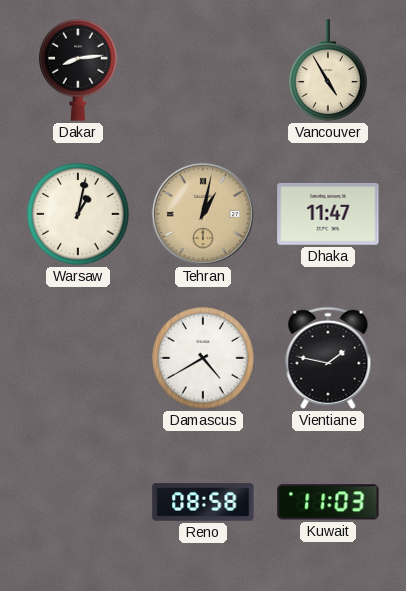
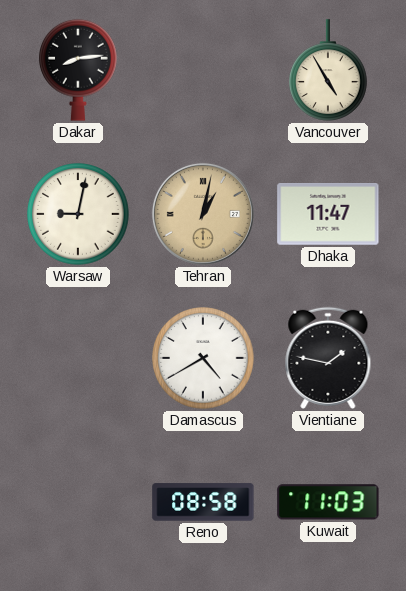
Warsaw: 1:02 -> 9:02 (78, 214)
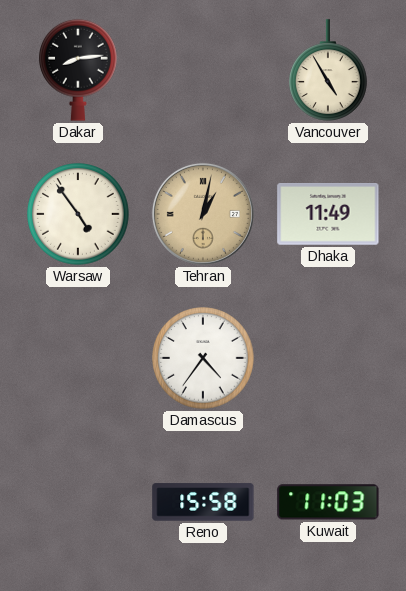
Warsaw: 9:02 -> 4:54 (78, 214)
Dhaka: 11:47 -> 11:49 (328, 215)
Damascus: 4:40 -> 4:36 (203, 358)
Vientiane: 1:47 -> none (328, 358)
Reno: 08:58 -> 15:58 (203, 502)
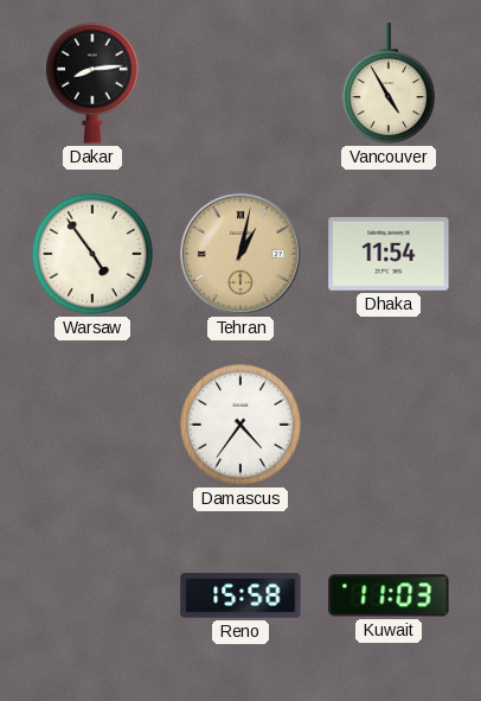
Dhaka: 11:49 -> 11:54 (389, 255)
